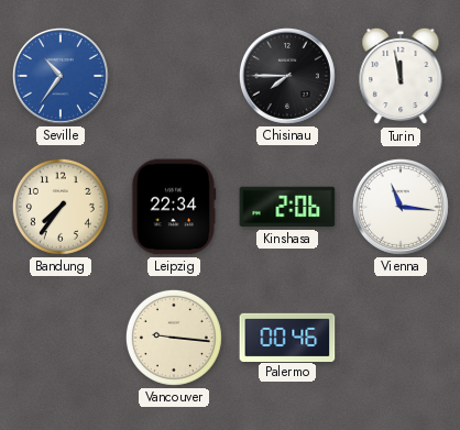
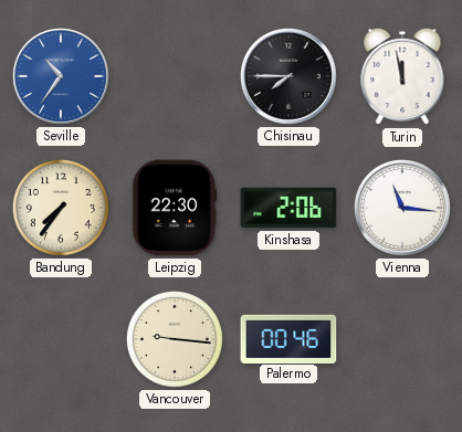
Leipzig: 22:34 -> 22:30 (175, 208)
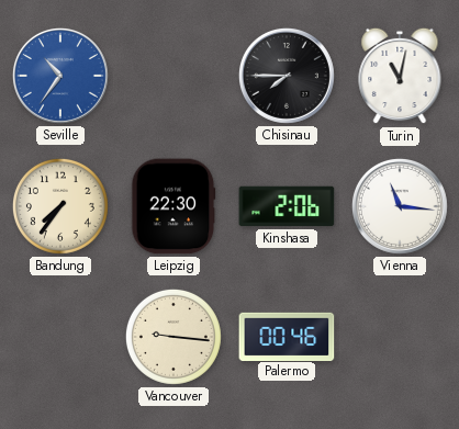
Turin: 11:58 -> 11:02 (400, 76)
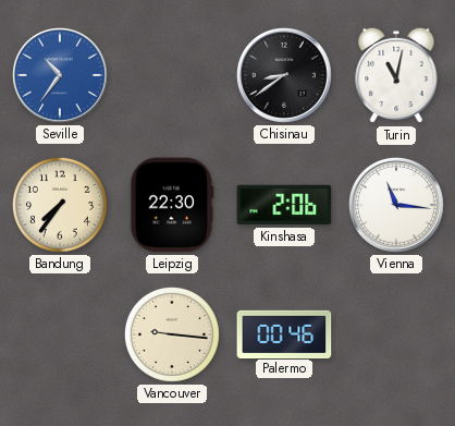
Chisinau: 7:45 -> 8:39 (284, 75)
